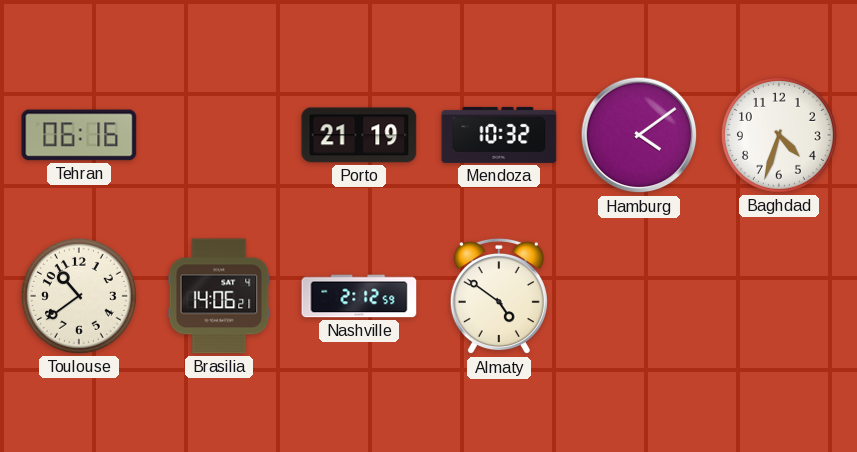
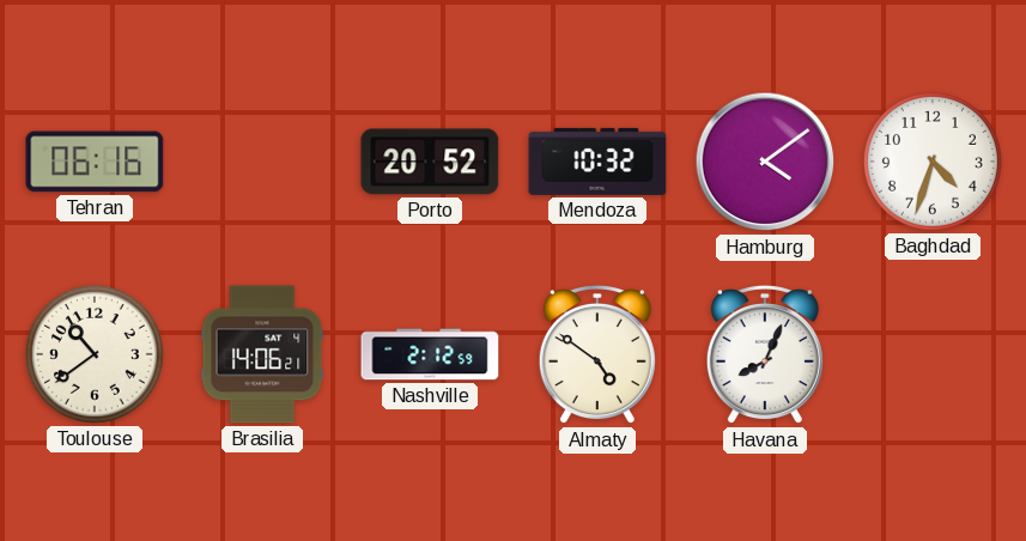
Porto: 21:19 -> 20:52 (430, 162)
Havana: none -> 8:04 (765, 354)
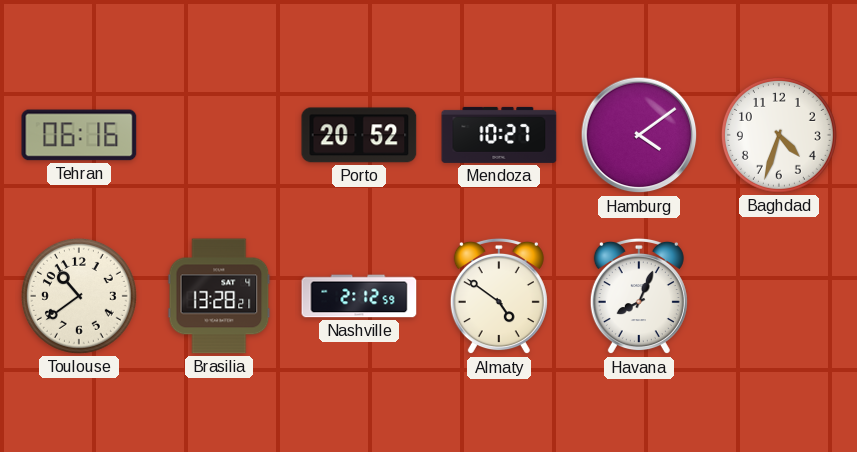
Mendoza: 10:32 -> 10:27 (499, 135)
Brasilia: 14:06 -> 13:28 (219, 296)
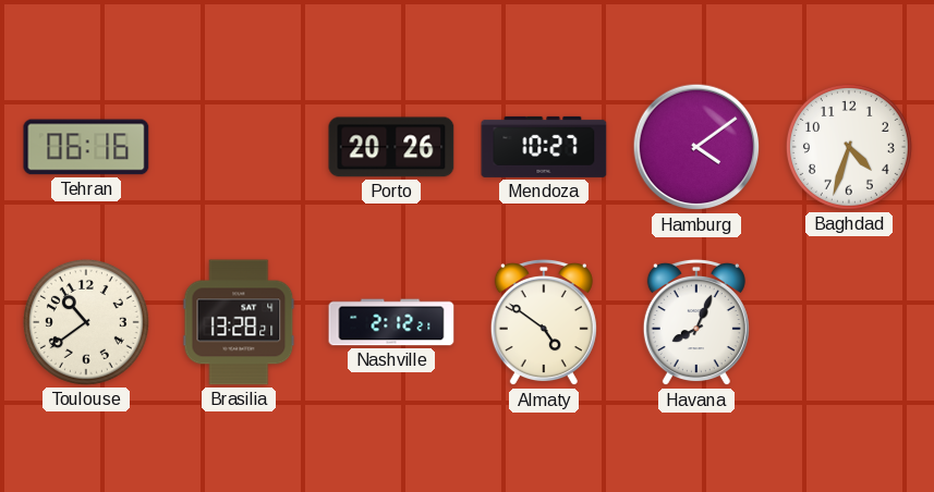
Porto: 20:52 -> 20:26 (391, 147)
Nashville: 2:12:59 -> 2:12:21 (391, 322)
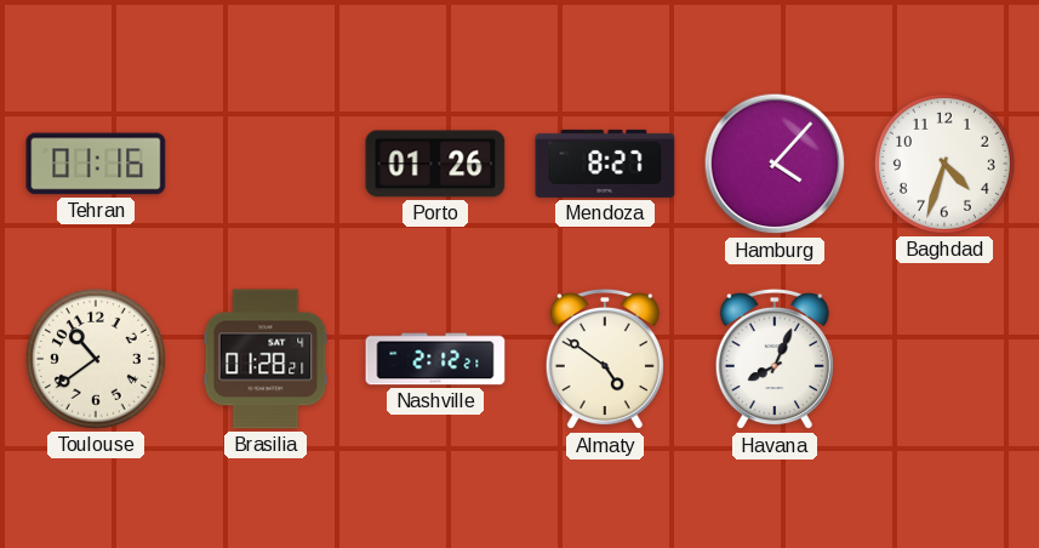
Tehran: 06:16 -> 01:16 (96, 164)
Porto: 20:26 -> 01:26 (435, 164)
Mendoza: 10:27 -> 8:27 (605, 164)
Hamburg: 4:09 -> 4:07 (775, 164)
Brasilia: 13:28 -> 01:28 (266, 359)
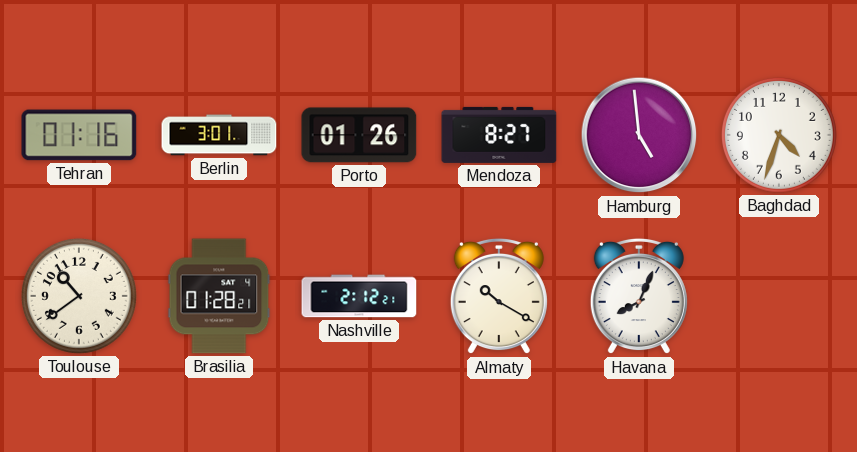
Berlin: none -> 3:01 (219, 135)
Hamburg: 4:07 -> 4:59 (639, 135)
Almaty: 4:51 -> 10:20 (499, 296)
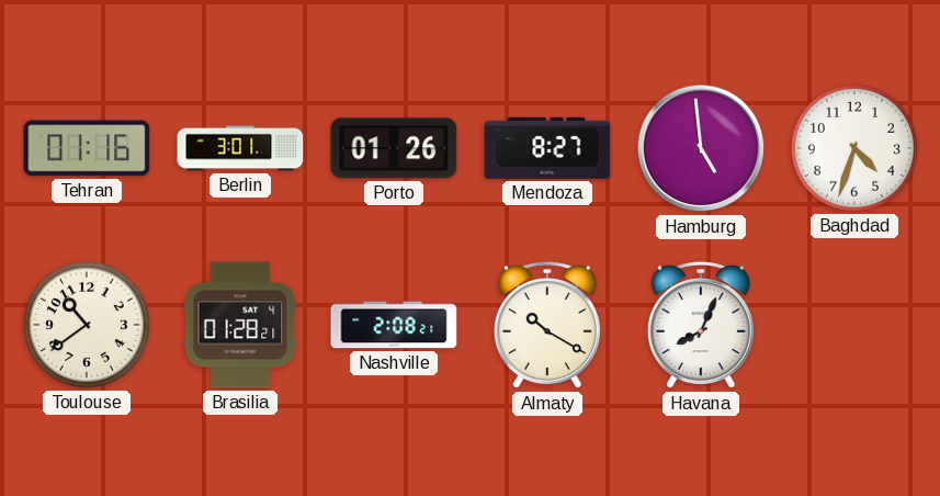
Nashville: 2:12 -> 2:08 (394, 325)
